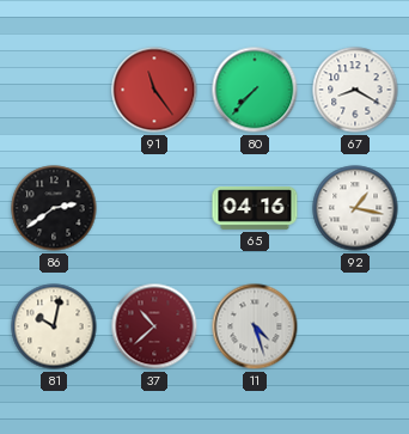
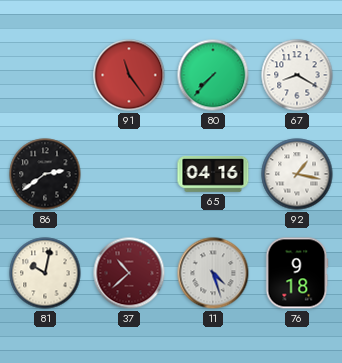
76: none -> 9:18 (297, 273)
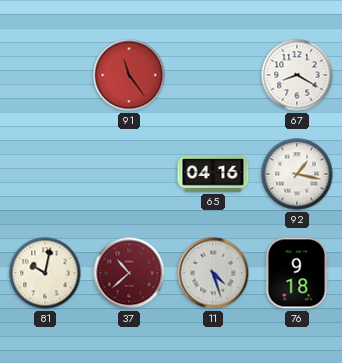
80: 7:37 -> none (213, 75)
86: 2:39 -> none (45, 174)
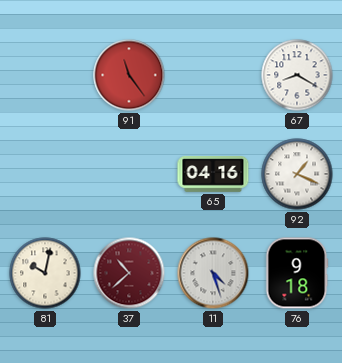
92: 1:17 -> 1:19 (297, 174)
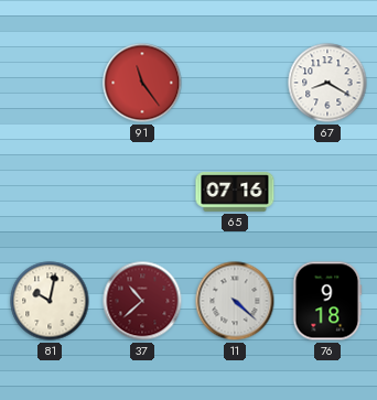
65: 04:16 -> 07:16 (235, 193)
92: 1:19 -> none (297, 174)
11: 4:27 -> 4:22 (235, 301)
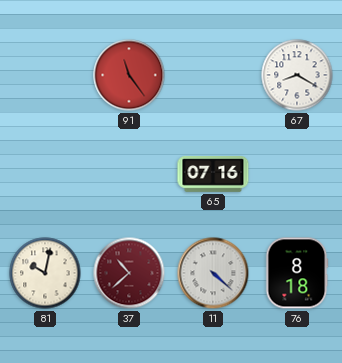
76: 9:18 -> 8:18 (297, 273)
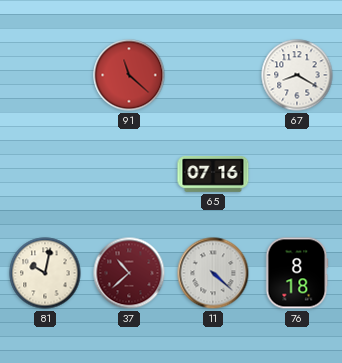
91: 11:24 -> 11:22 (129, 75)
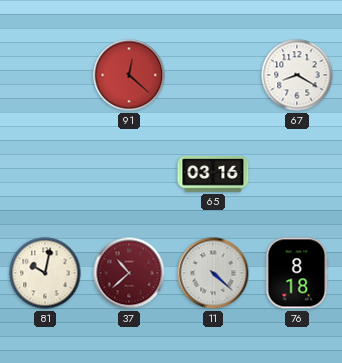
91: 11:22 -> 12:22 (129, 75)
65: 07:16 -> 03:16 (213, 175)
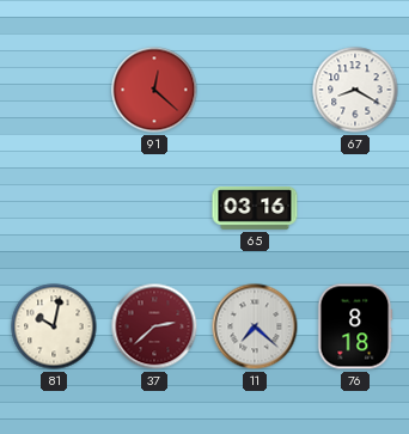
37: 10:38 -> 2:38 (154, 326)
11: 4:22 -> 7:22 (255, 326)
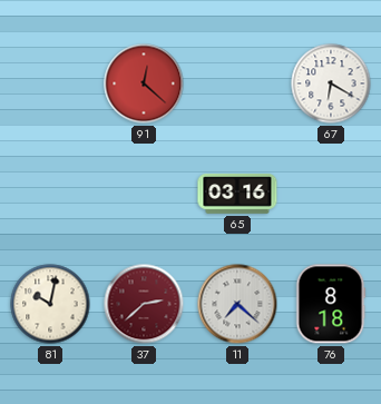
67: 8:20 -> 6:20 (331, 83)
